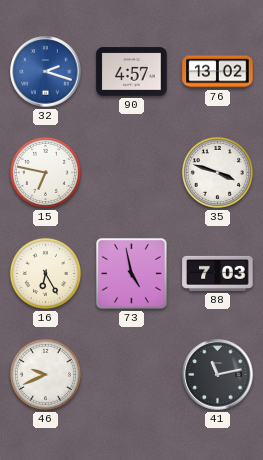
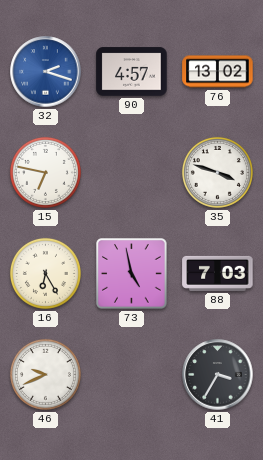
41: 11:13 -> 3:35 (218, 375)
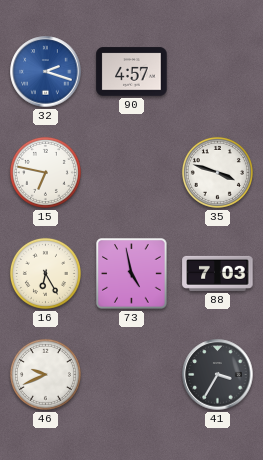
76: 13:02 -> none (218, 72)
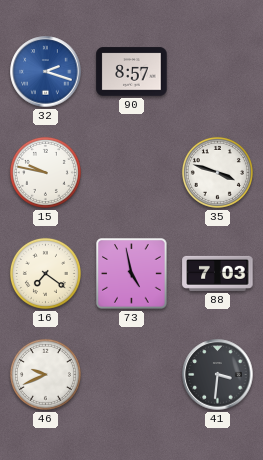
90: 4:57 -> 8:57 (132, 72)
15: 6:47 -> 9:47 (45, 172)
16: 6:25 -> 7:21 (45, 273)
41: 3:35 -> 3:31 (218, 375)
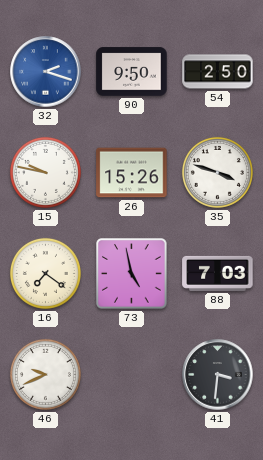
90: 8:57 -> 9:50 (132, 72)
54: none -> 2:50 (218, 72)
26: none -> 15:26 (132, 173)
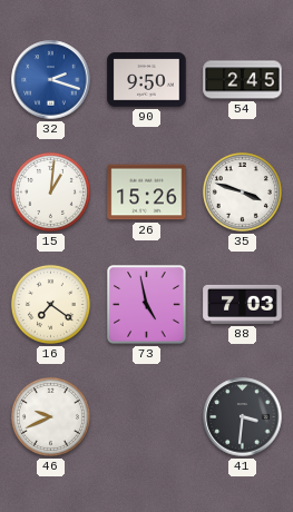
54: 2:50 -> 2:45 (243, 80)
15: 9:47 -> 1:01 (50, 191)
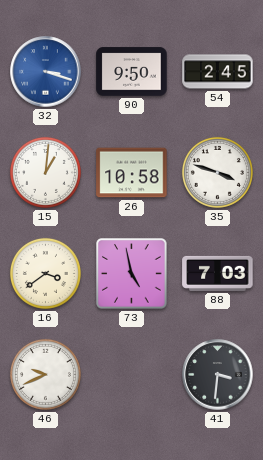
32: 2:18 -> 3:18 (46, 72)
26: 15:26 -> 10:58 (132, 173)
16: 7:21 -> 3:39 (45, 273)
